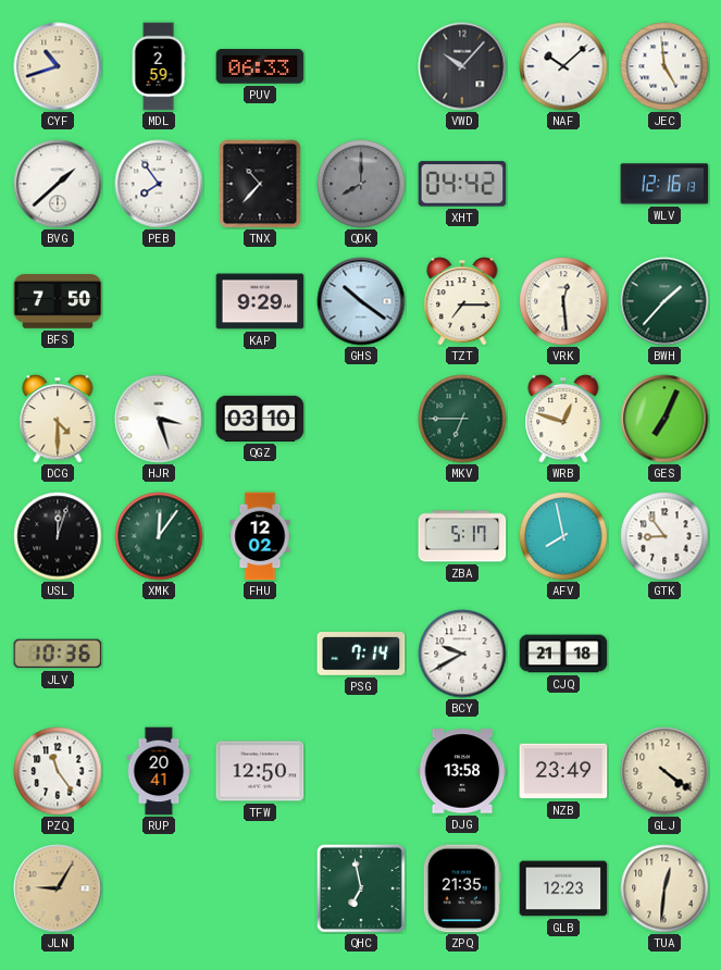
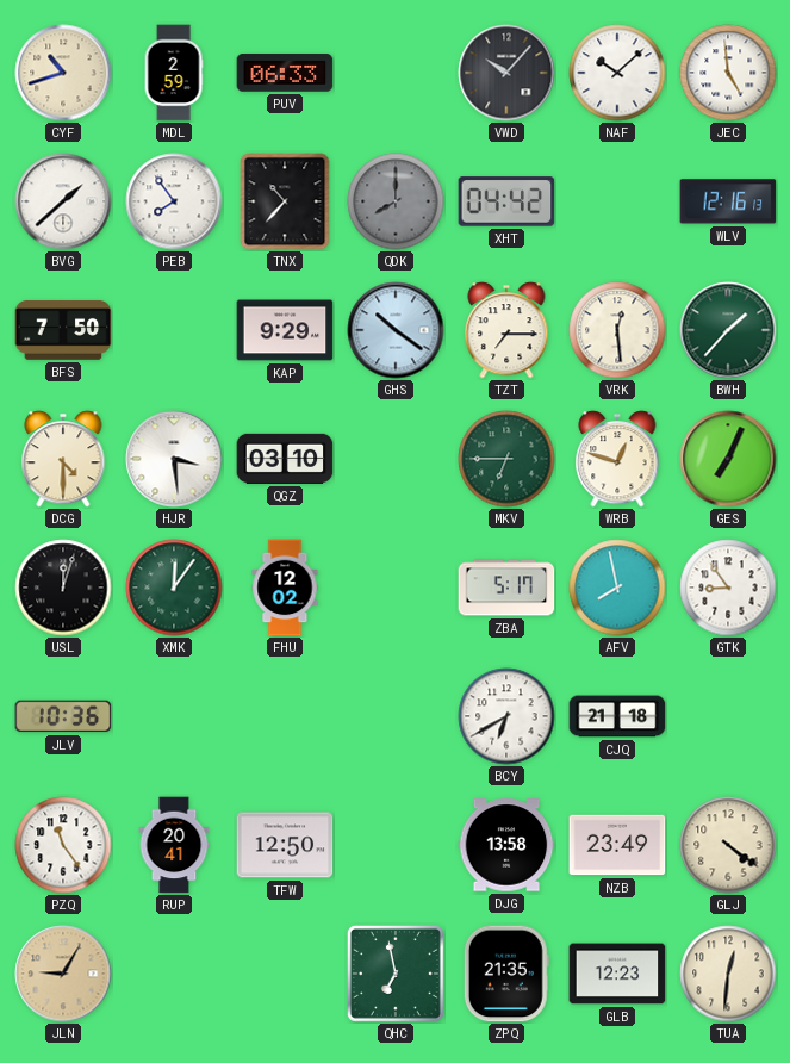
HJR: 3:27 -> 3:29 (174, 459)
PSG: 7:14 -> none (361, 655)
BCY: 9:40 -> 6:40 (506, 716)
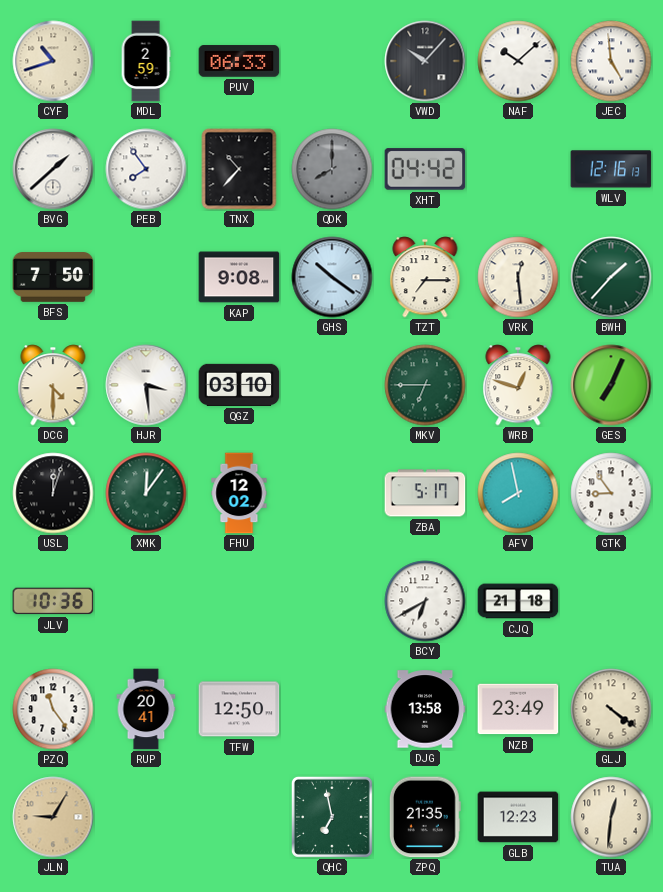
KAP: 9:29 -> 9:08 (239, 277)
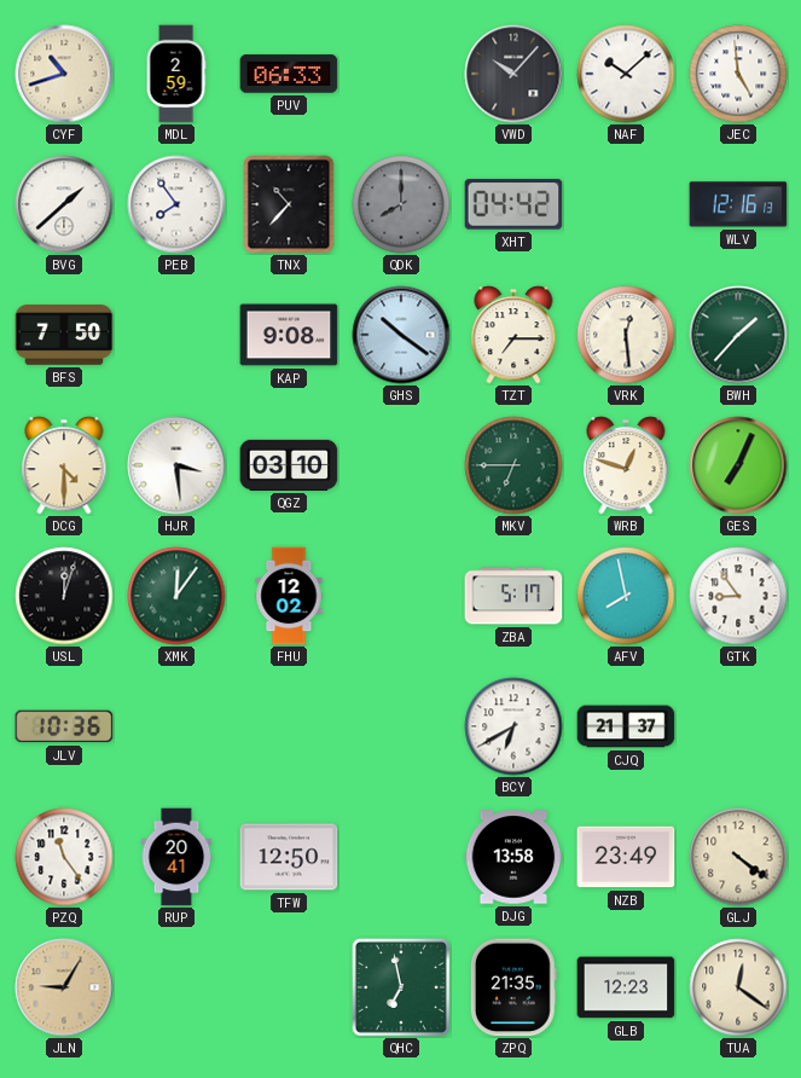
CJQ: 21:18 -> 21:37 (626, 726)
TUA: 12:31 -> 12:21 (738, 987)
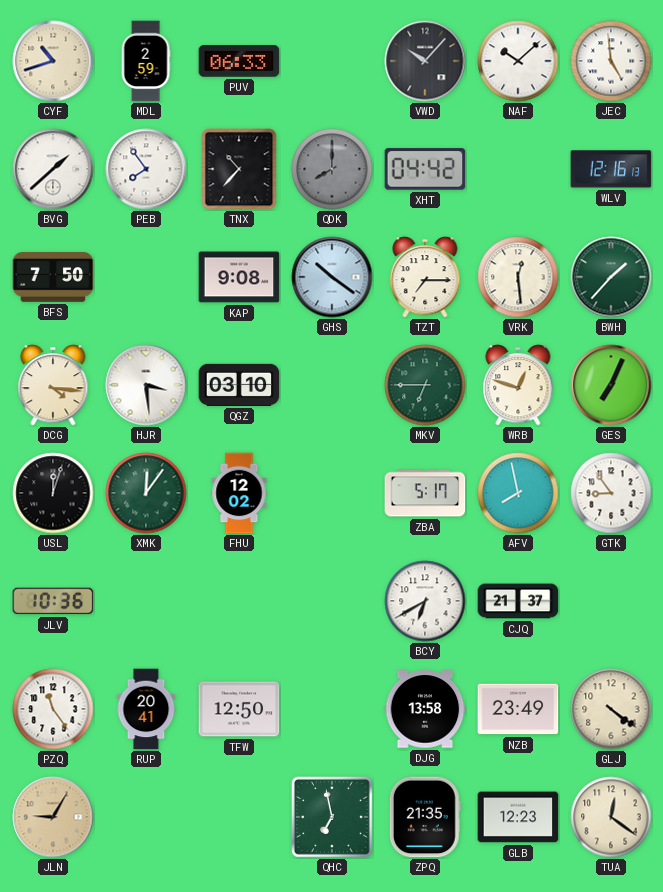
DCG: 4:30 -> 4:16 (53, 385)
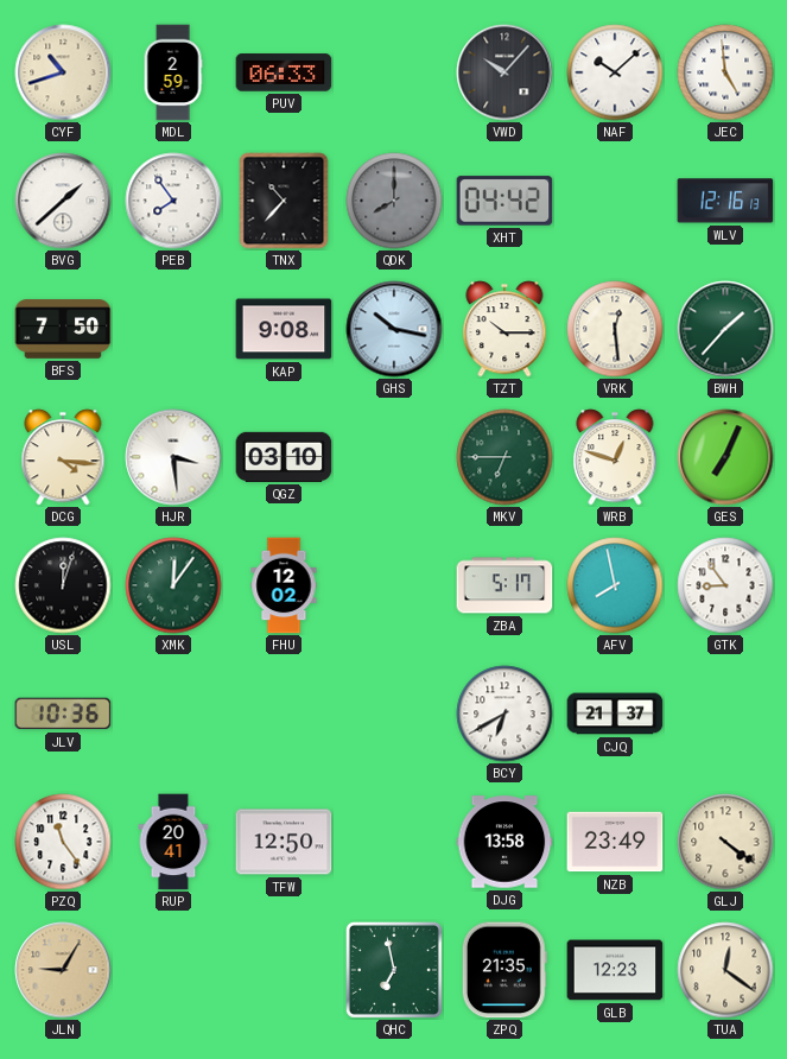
GHS: 10:21 -> 10:17 (394, 329)
TZT: 7:15 -> 10:15 (504, 329)
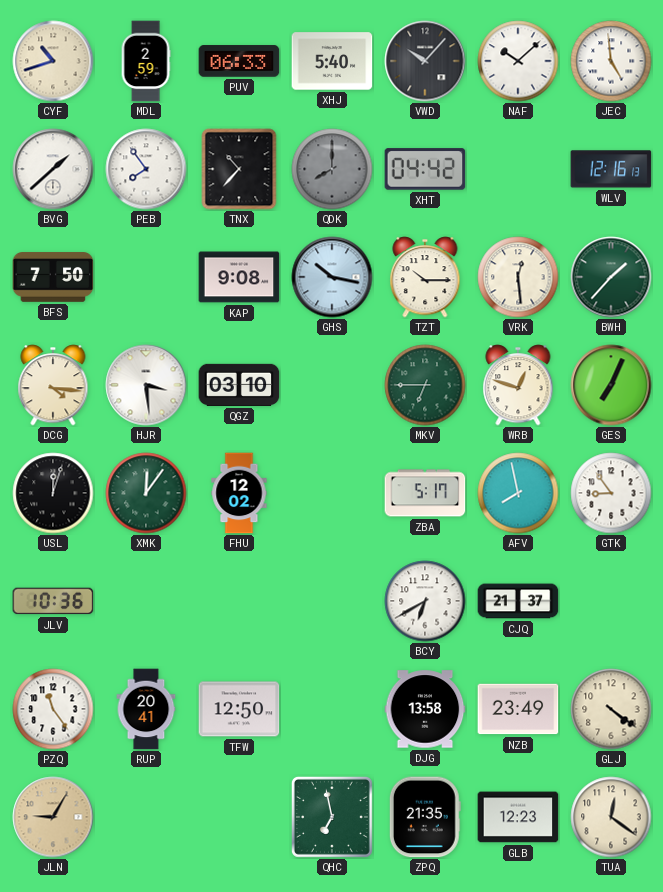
XHJ: none -> 5:40 (332, 61)
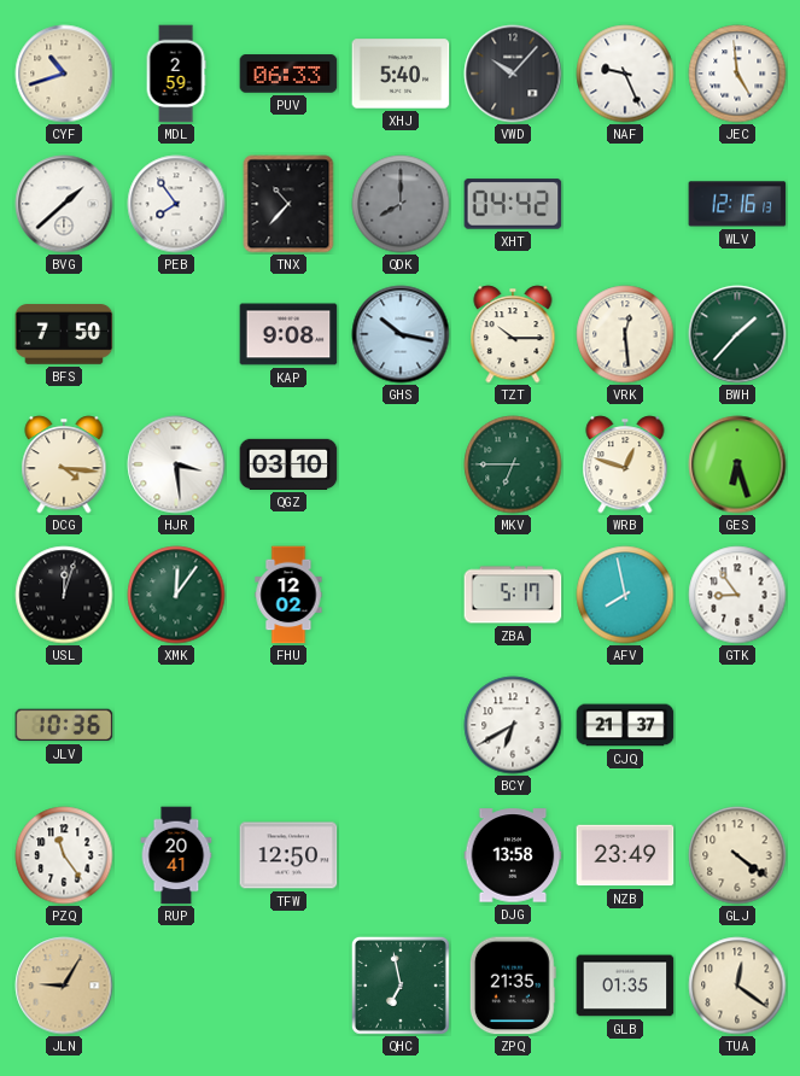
NAF: 10:08 -> 9:26 (625, 74)
GES: 7:04 -> 6:27 (737, 464)
GLB: 12:23 -> 01:35 (625, 986)
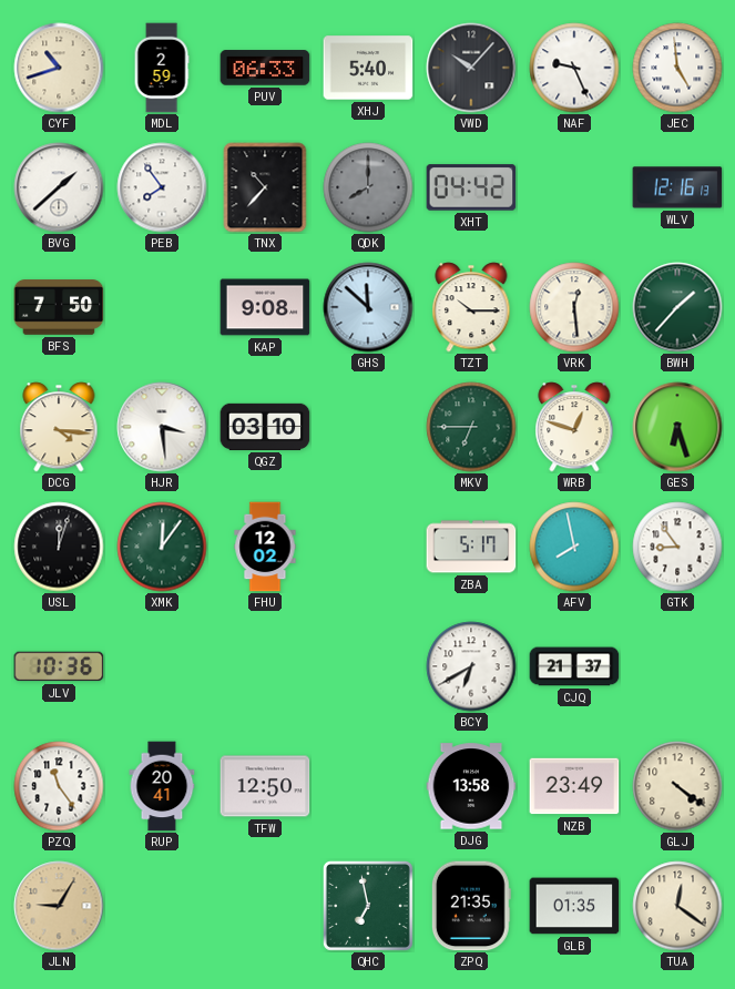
GHS: 10:17 -> 11:52 (368, 307)
